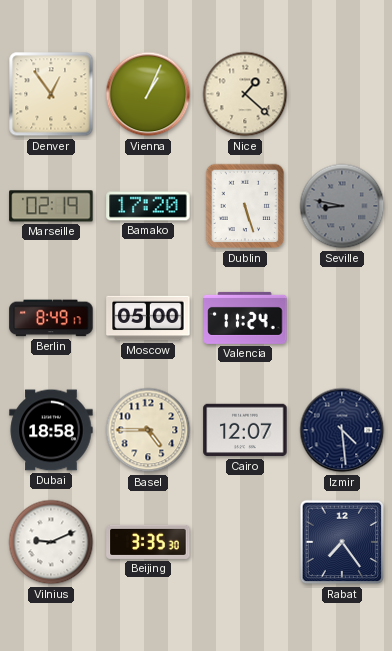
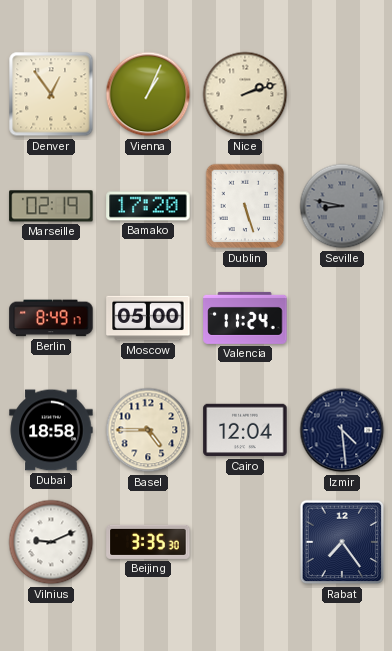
Nice: 1:22 -> 2:12 (245, 94)
Cairo: 12:07 -> 12:04 (245, 430)
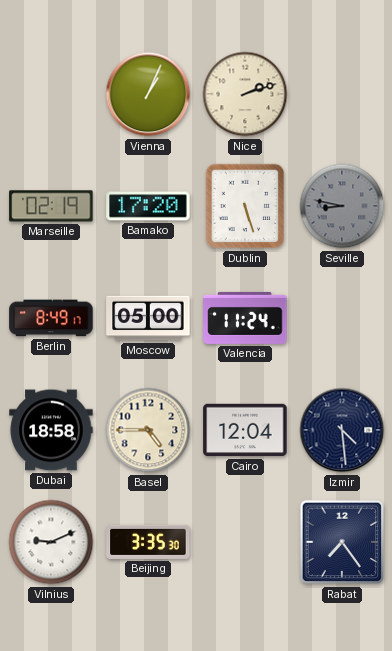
Denver: 12:54 -> none (51, 94)
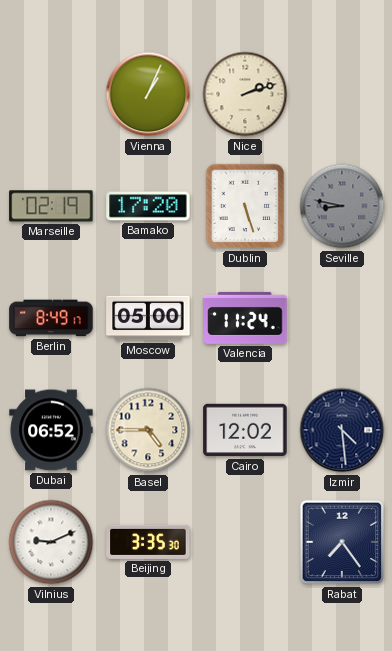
Dubai: 18:58 -> 06:52 (51, 430)
Cairo: 12:04 -> 12:02 (245, 430)
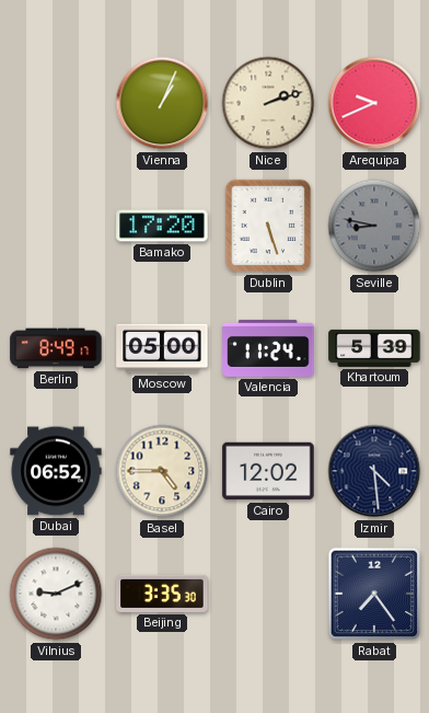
Arequipa: none -> 9:41 (374, 103)
Marseille: 02:19 -> none (51, 206)
Khartoum: none -> 5:39 (374, 348)
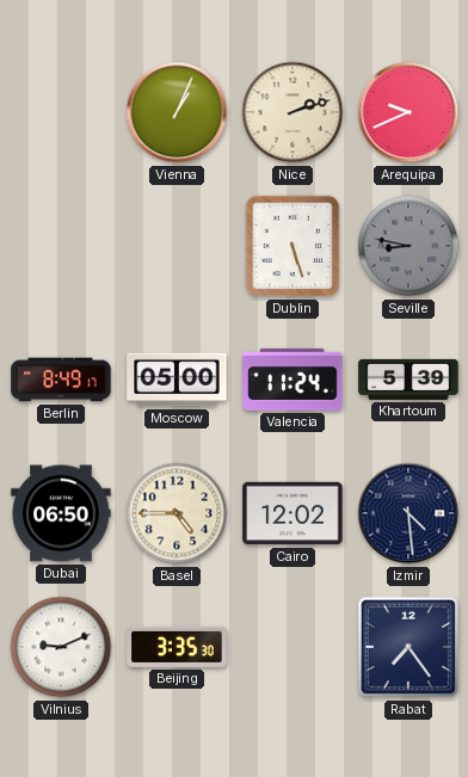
Bamako: 17:20 -> none (162, 226)
Dubai: 06:52 -> 06:50 (61, 513)
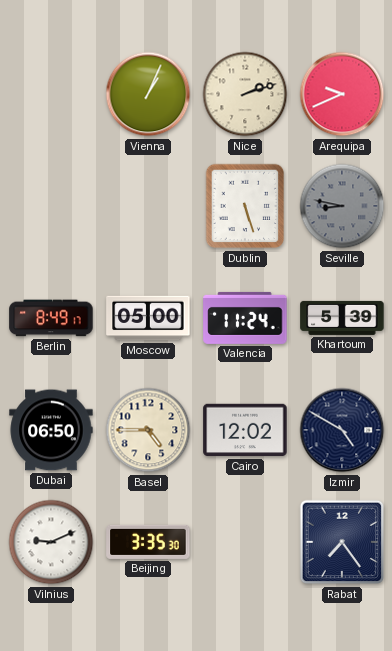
Izmir: 4:29 -> 4:50 (342, 430)
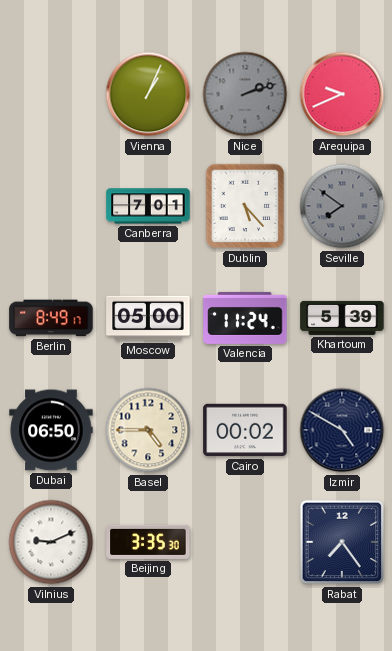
Nice dial: cream -> grey (245, 94)
Canberra: none -> 7:01 (148, 206)
Dublin: 5:27 -> 5:23 (245, 206)
Seville: 8:47 -> 7:51 (342, 206)
Cairo: 12:02 -> 00:02 (245, 430)
